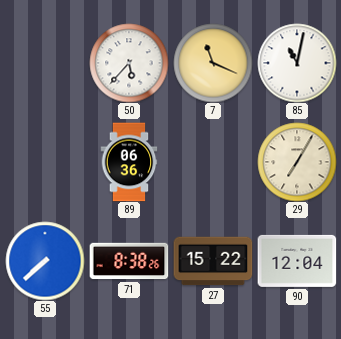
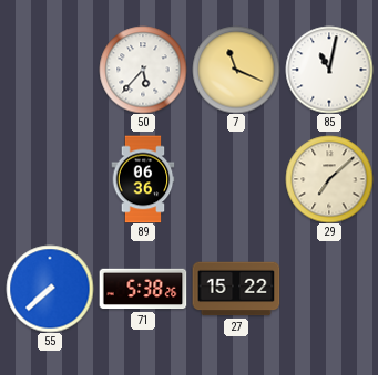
29: 7:05 -> 7:08 (329, 179)
71: 8:38 -> 5:38 (143, 289)
90: 12:04 -> none (297, 261)
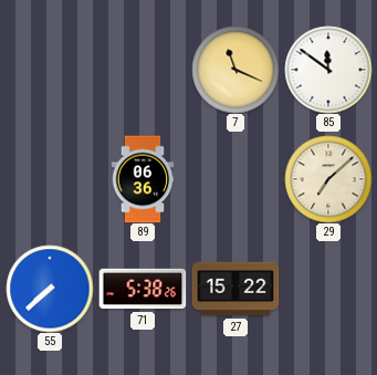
50: 5:37 -> none (143, 70)
85: 11:02 -> 11:51 (328, 70)
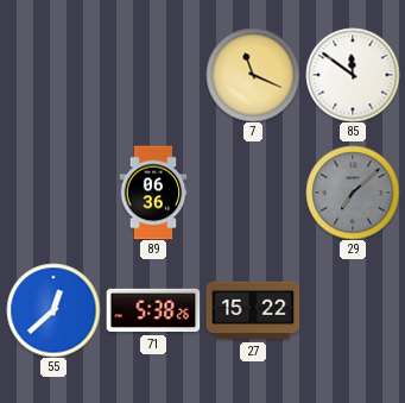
29 dial: cream -> grey (353, 193)
55: 7:38 -> 12:38 (53, 310)
